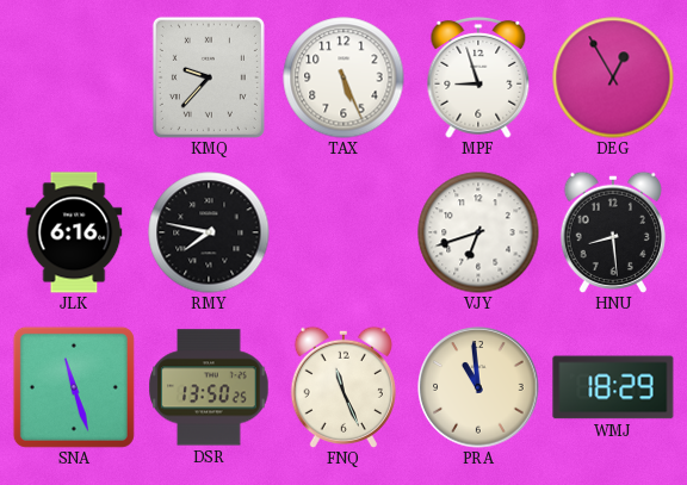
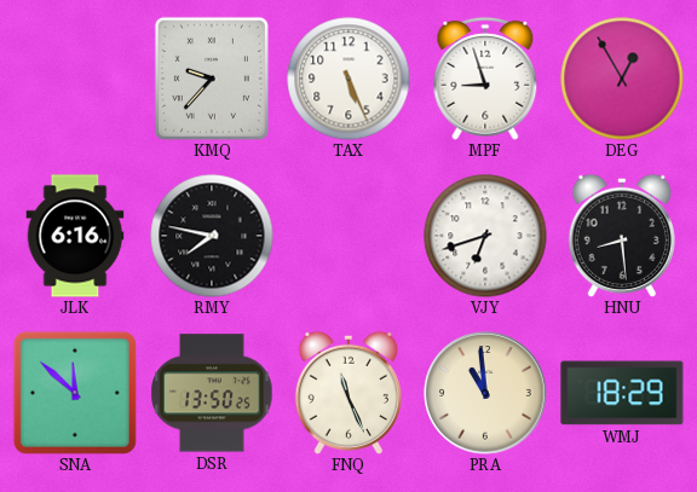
SNA: 11:27 -> 11:52 (75, 393)
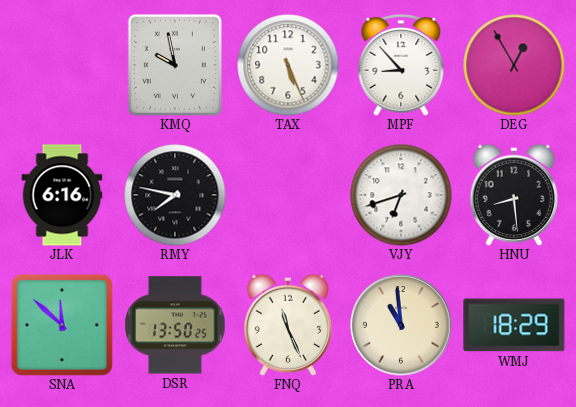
KMQ: 9:37 -> 9:58 (175, 65)
MPF: 8:57 -> 8:53 (401, 65)
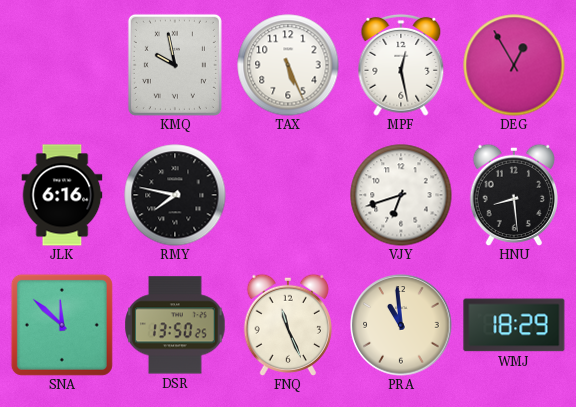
MPF: 8:53 -> 12:28 (401, 65)
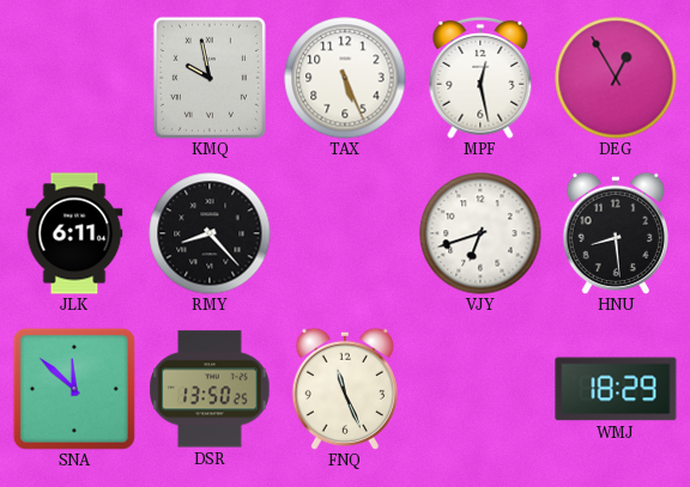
JLK: 6:16 -> 6:11 (74, 233)
RMY: 7:47 -> 8:23 (210, 233)
PRA: 10:59 -> none (401, 325)
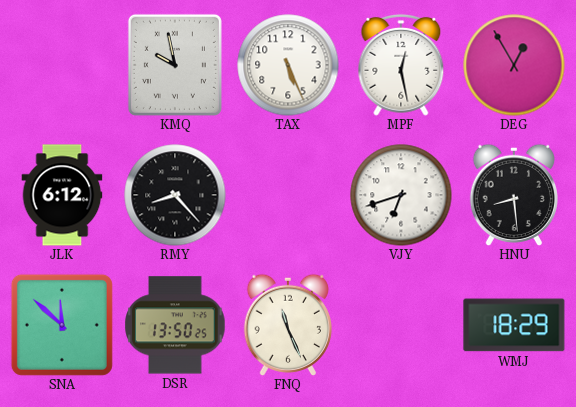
JLK: 6:11 -> 6:12 (62, 195)
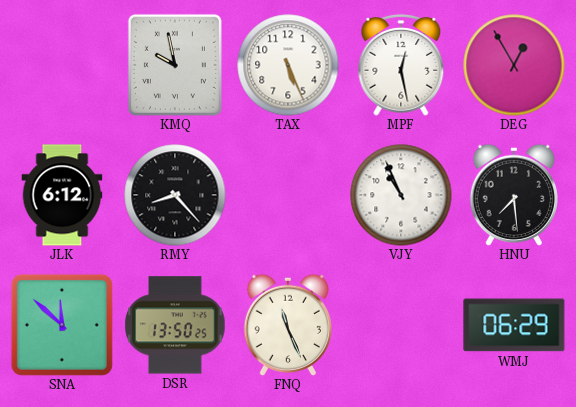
VJY: 6:42 -> 10:56 (401, 195)
HNU: 8:29 -> 7:29 (514, 194)
WMJ: 18:29 -> 06:29 (514, 325)
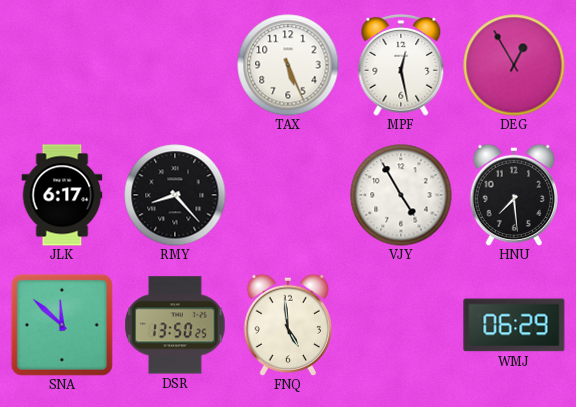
KMQ: 9:58 -> none (175, 65)
JLK: 6:12 -> 6:17 (62, 195)
VJY: 10:56 -> 4:55 (401, 195)
FNQ: 11:26 -> 4:59 (288, 324)
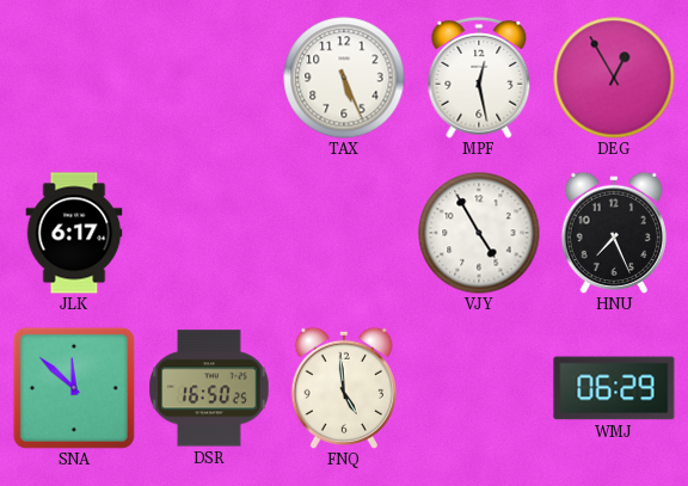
RMY: 8:23 -> none (175, 195)
HNU: 7:29 -> 7:26 (614, 232)
DSR: 13:50 -> 16:50 (209, 388)
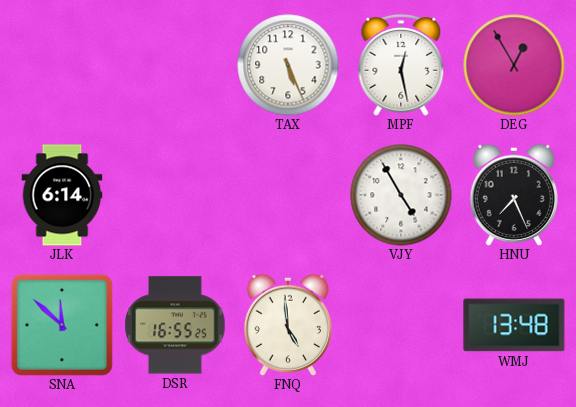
JLK: 6:17 -> 6:14 (62, 195)
DSR: 16:50 -> 16:55 (175, 325)
WMJ: 06:29 -> 13:48 (514, 325)
